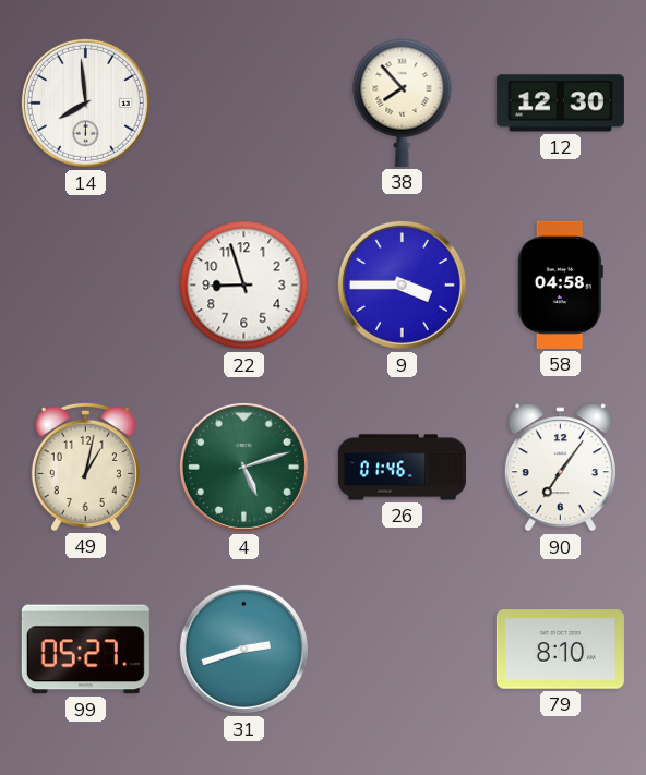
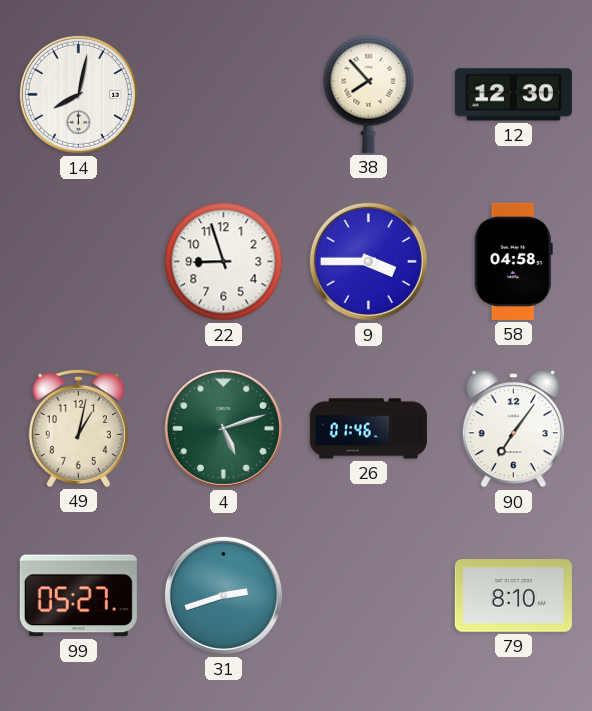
14: 7:59 -> 8:02 (78, 94)
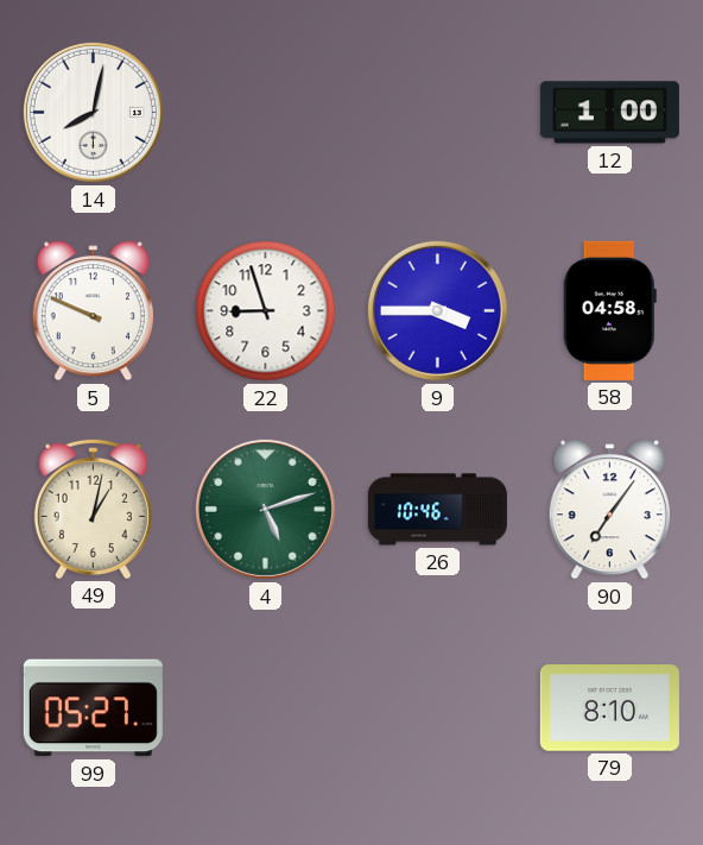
38: 7:53 -> none (369, 94)
12: 12:30 -> 1:00 (609, 113)
5: none -> 9:49 (93, 311)
26: 01:46 -> 10:46 (437, 510)
31: 2:42 -> none (223, 595)
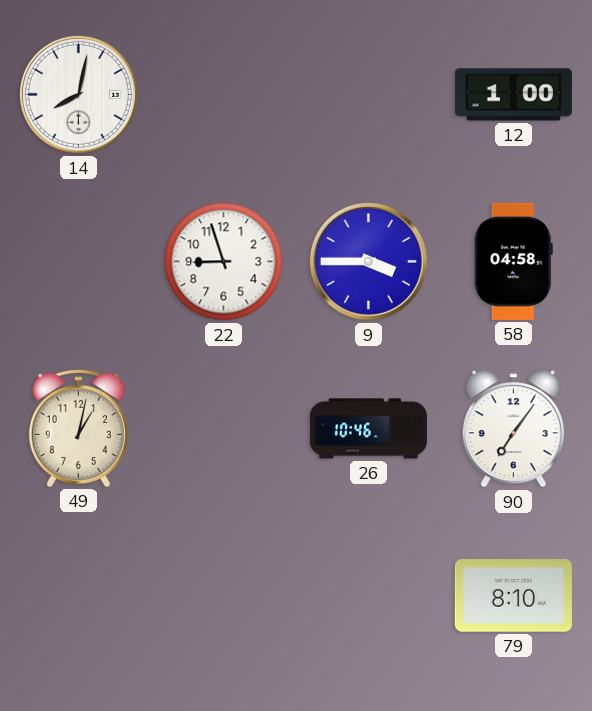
5: 9:49 -> none (93, 311)
4: 5:12 -> none (265, 509)
99: 05:27 -> none (93, 708)
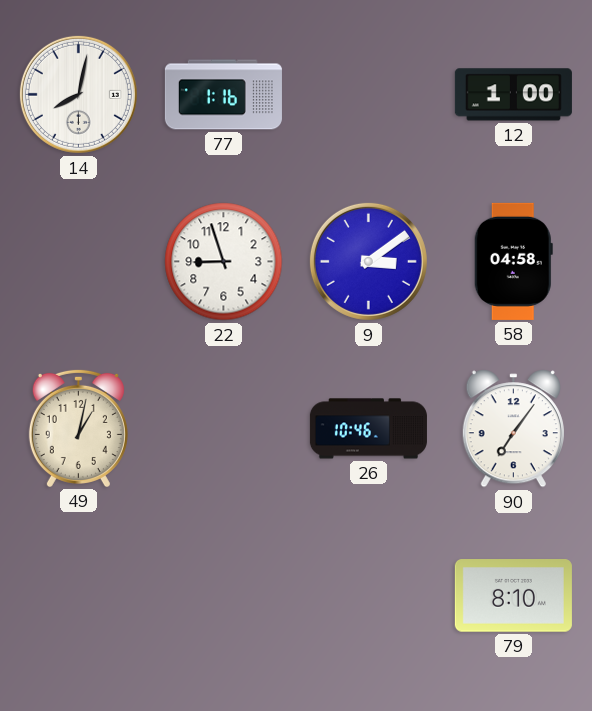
77: none -> 1:16 (223, 95)
9: 3:45 -> 3:09 (368, 261)
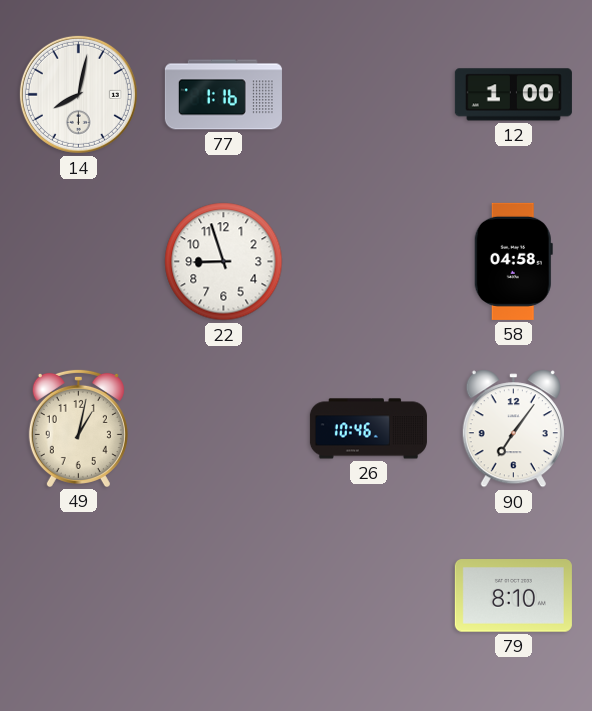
9: 3:09 -> none (368, 261)
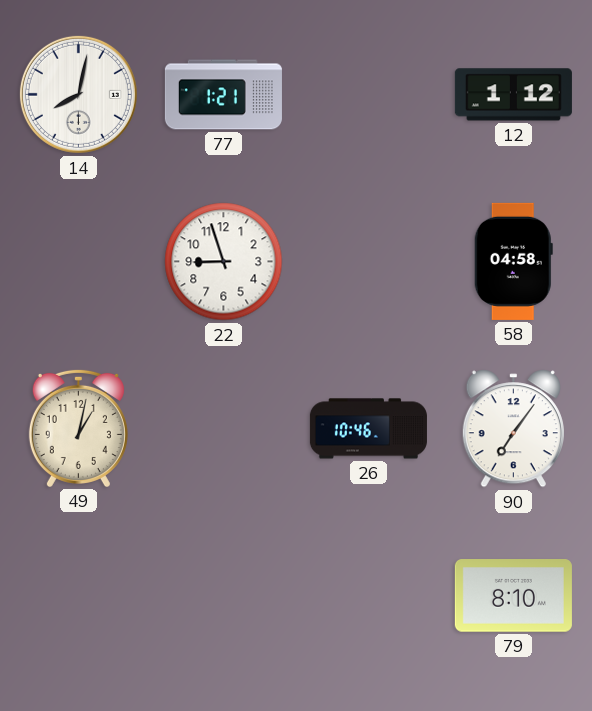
77: 1:16 -> 1:21 (223, 95)
12: 1:00 -> 1:12 (513, 95)
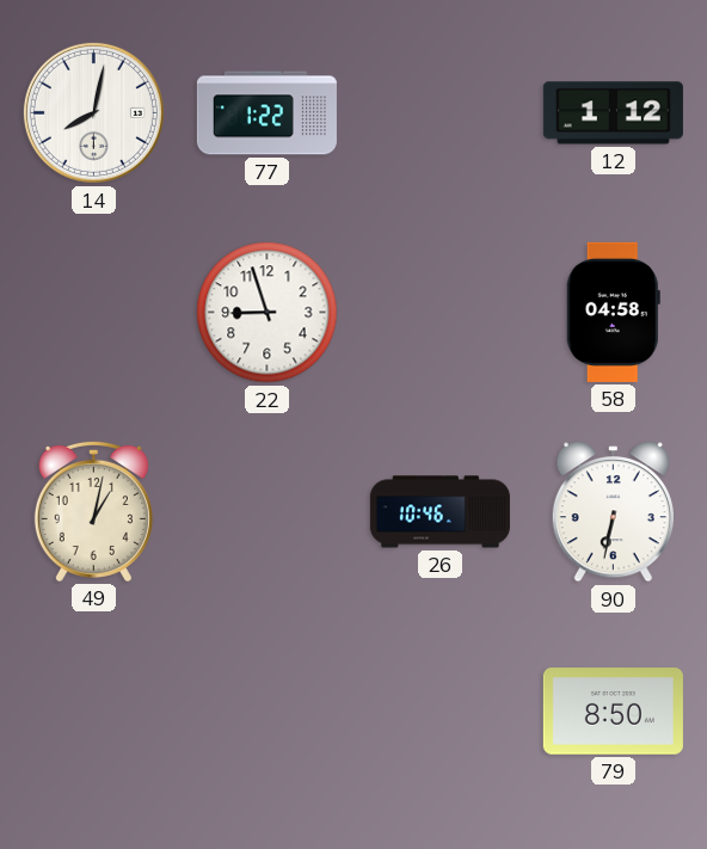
77: 1:21 -> 1:22 (266, 113)
90: 7:06 -> 6:32 (613, 512)
79: 8:10 -> 8:50 (613, 712)
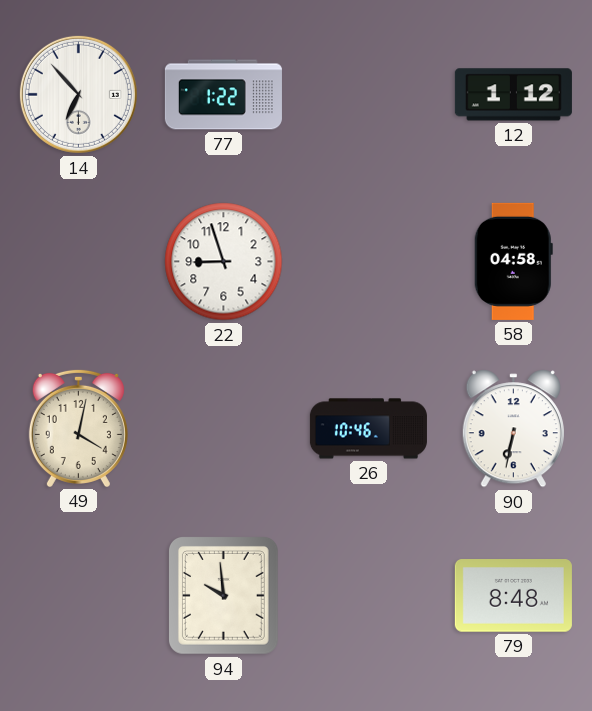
14: 8:02 -> 6:53 (78, 94)
49: 1:02 -> 4:02 (78, 428)
94: none -> 9:59 (223, 596)
79: 8:50 -> 8:48 (513, 596)
